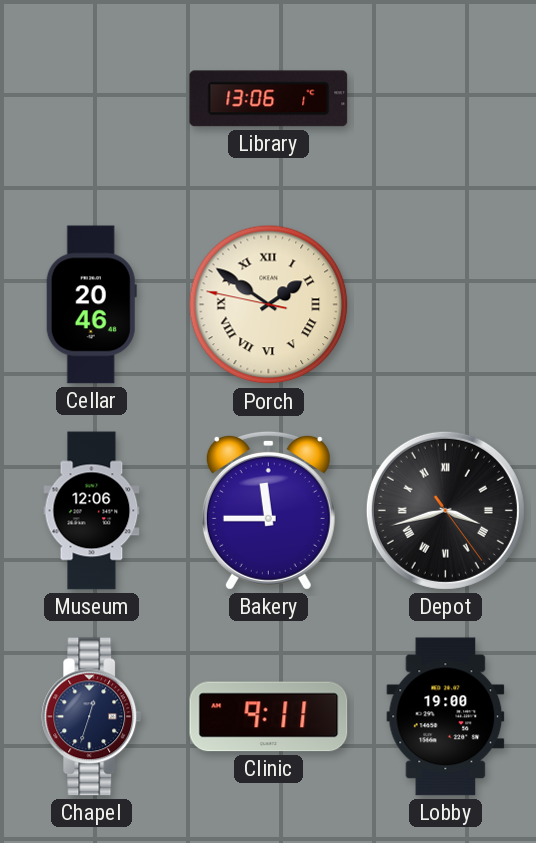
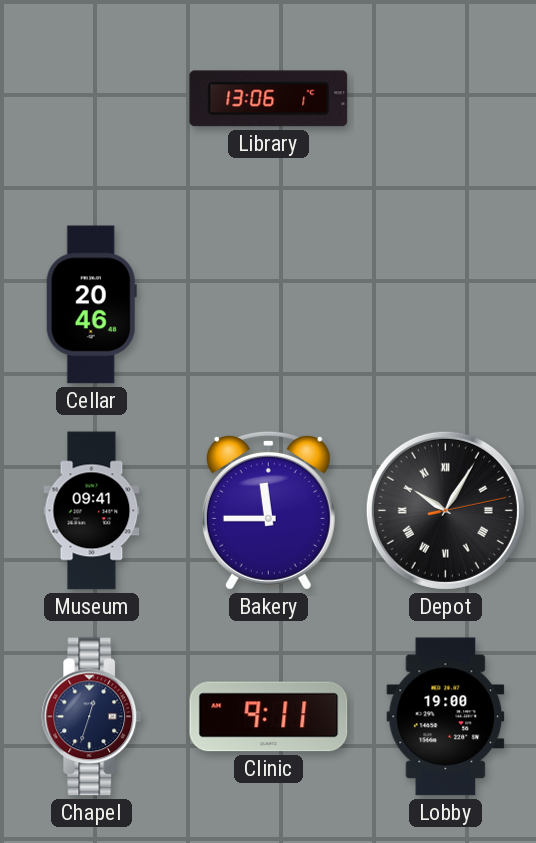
Porch: 1:50 -> none (269, 305)
Museum: 12:06 -> 09:41 (92, 511)
Depot: 3:42 -> 10:05 (445, 510)
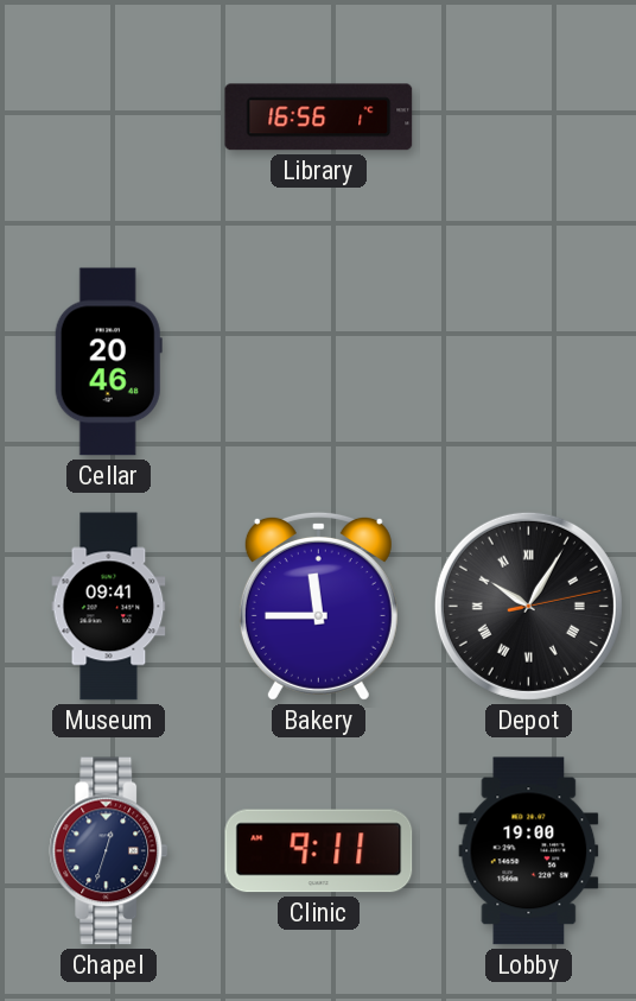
Library: 13:06 -> 16:56 (319, 118)
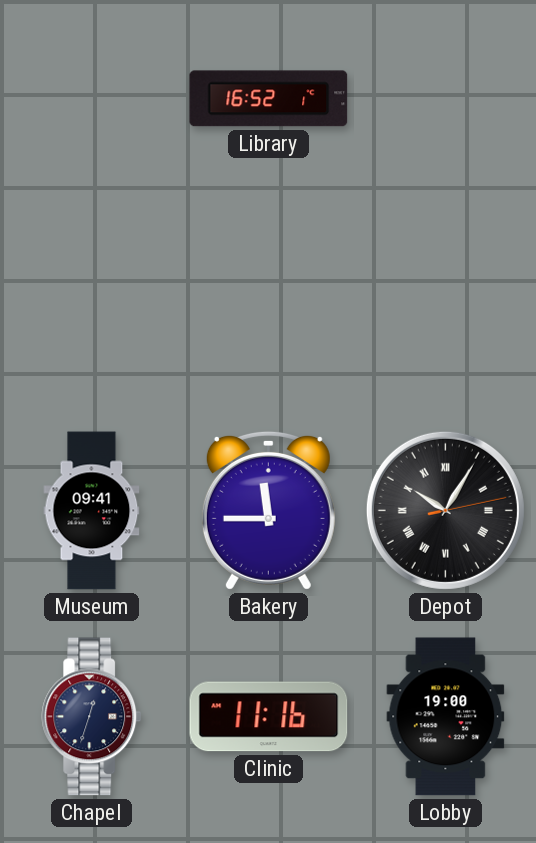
Library: 16:56 -> 16:52 (269, 99)
Cellar: 20:46 -> none (108, 362)
Clinic: 9:11 -> 11:16 (269, 717)
